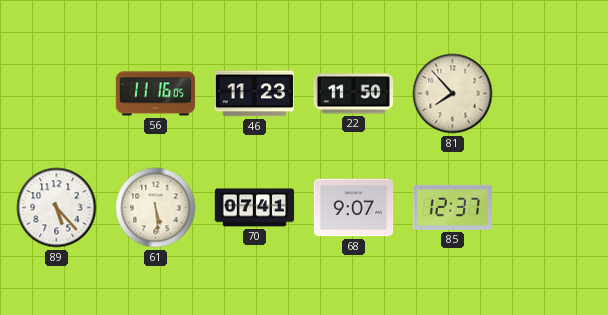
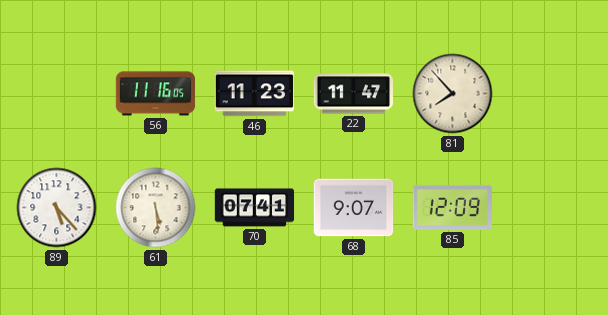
22: 11:50 -> 11:47 (354, 94)
85: 12:37 -> 12:09 (453, 207)
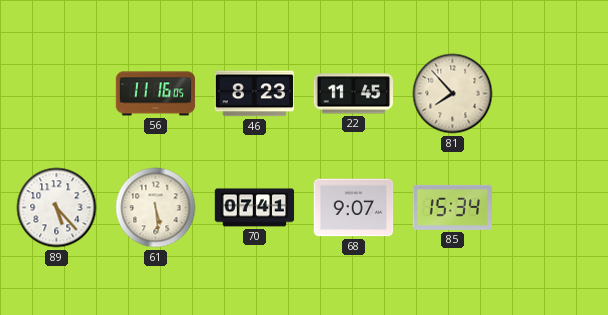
46: 11:23 -> 8:23 (254, 94)
22: 11:47 -> 11:45 (354, 94)
85: 12:09 -> 15:34 (453, 207)
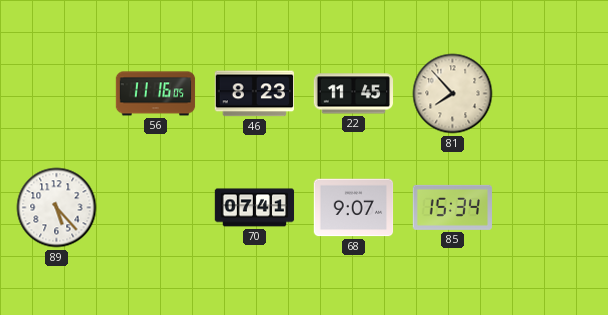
61: 5:29 -> none (156, 208)
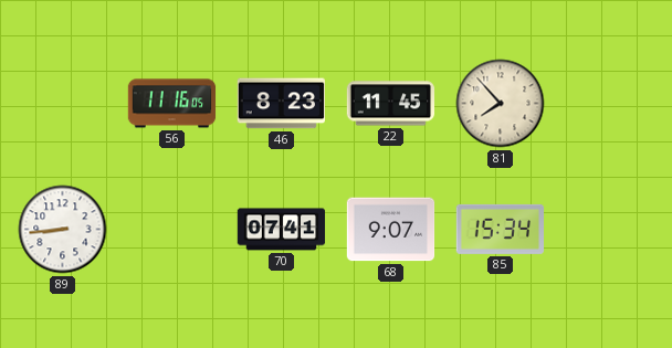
89: 5:23 -> 8:44 (63, 230)
